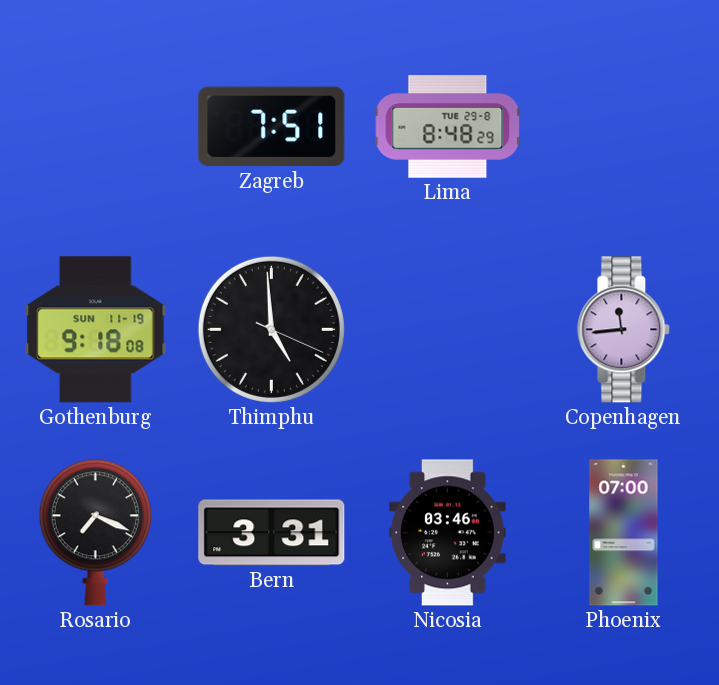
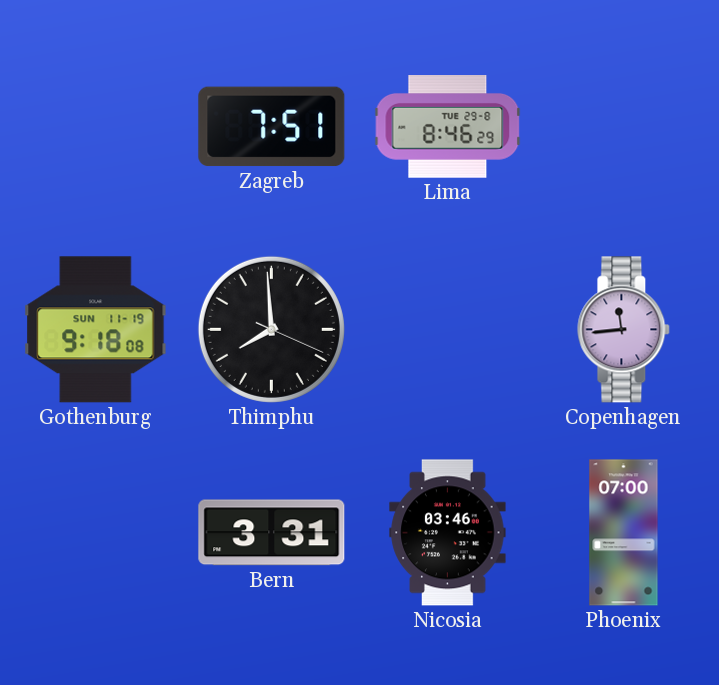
Lima: 8:48 -> 8:46 (448, 127)
Thimphu: 4:59 -> 7:59 (271, 329)
Rosario: 7:19 -> none (95, 533)
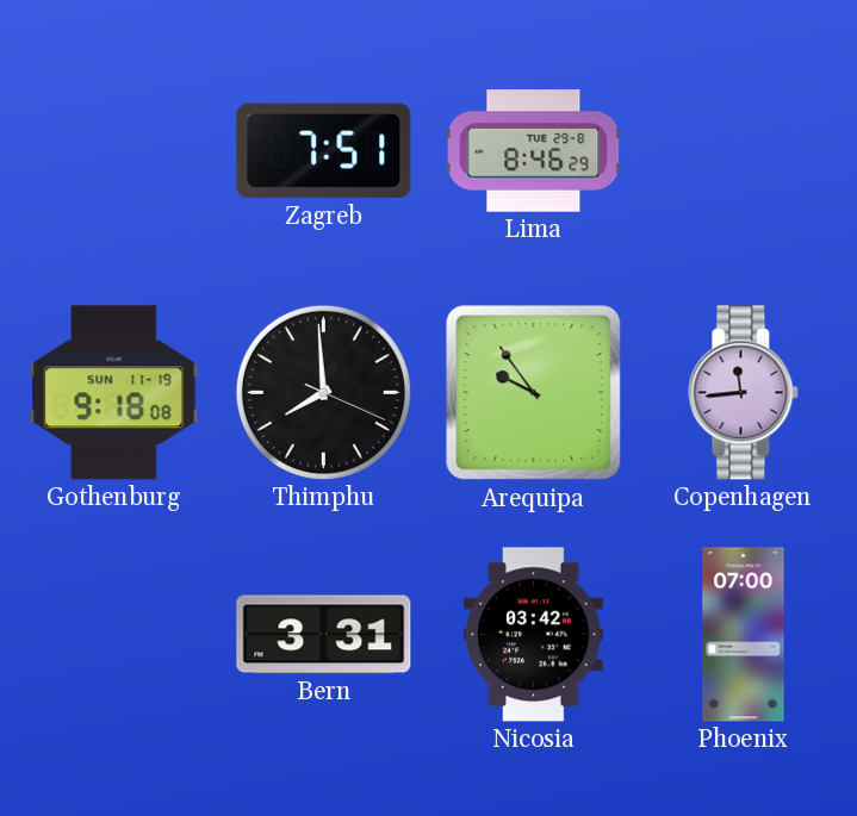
Arequipa: none -> 9:54 (534, 393)
Nicosia: 03:46 -> 03:42 (534, 635)
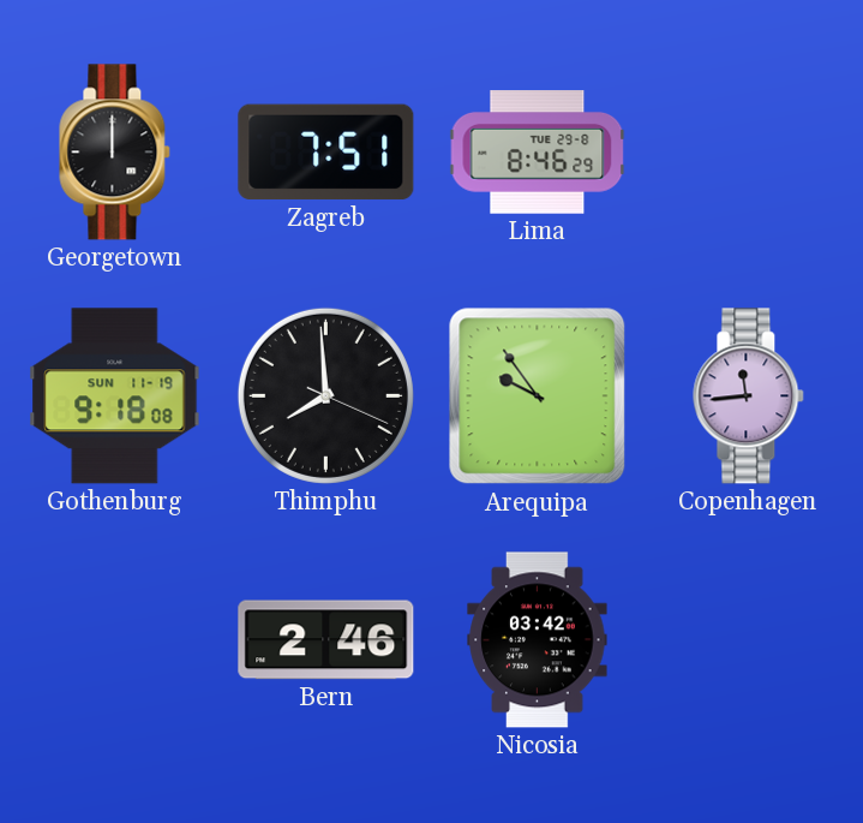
Georgetown: none -> 12:00 (115, 153)
Bern: 3:31 -> 2:46 (326, 640)
Phoenix: 07:00 -> none (744, 635)
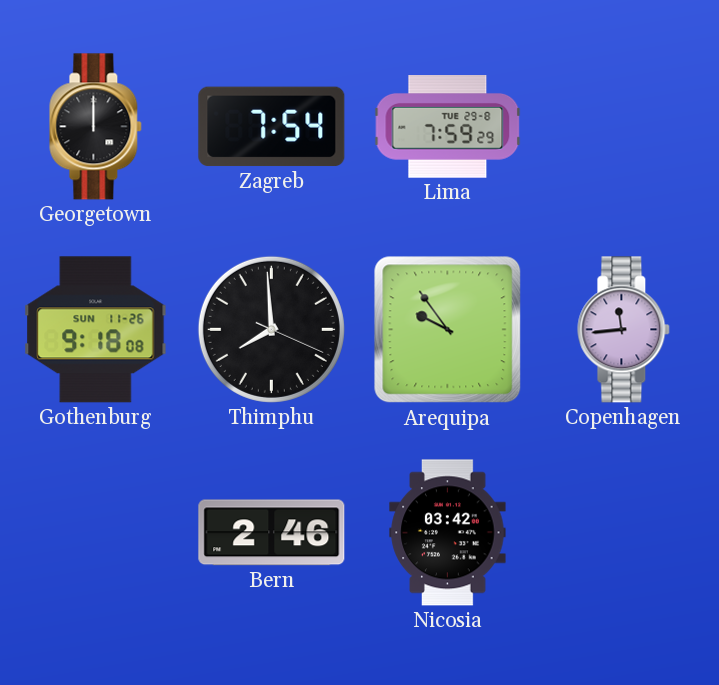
Zagreb: 7:51 -> 7:54 (272, 127)
Lima: 8:46 -> 7:59 (448, 127)
Gothenburg date: SUN 11-19 -> SUN 11-26 (96, 330)
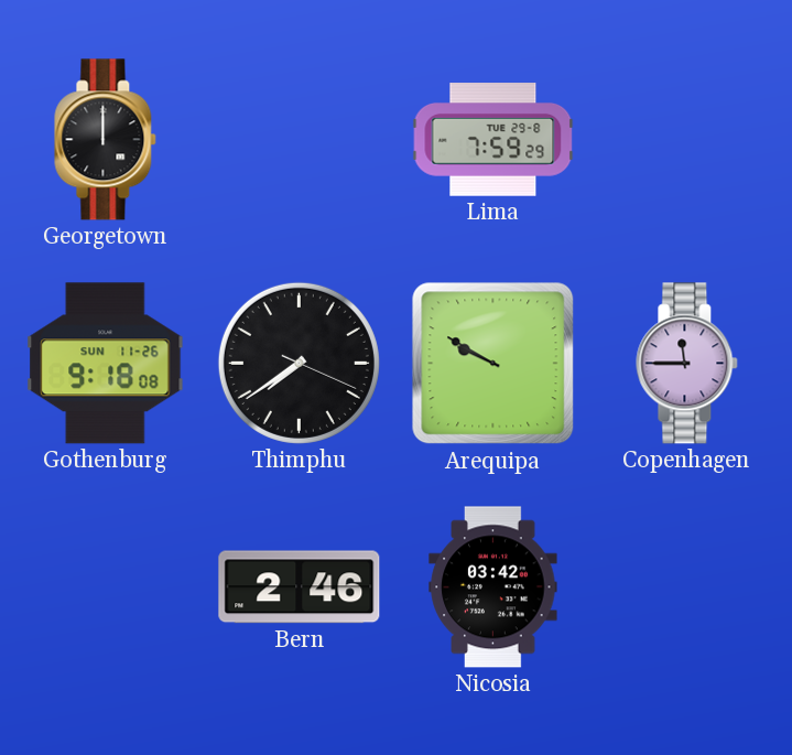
Zagreb: 7:54 -> none (272, 127)
Thimphu: 7:59 -> 7:39 (299, 363)
Arequipa: 9:54 -> 9:50 (493, 364)
Copenhagen: 11:44 -> 11:45 (687, 364)
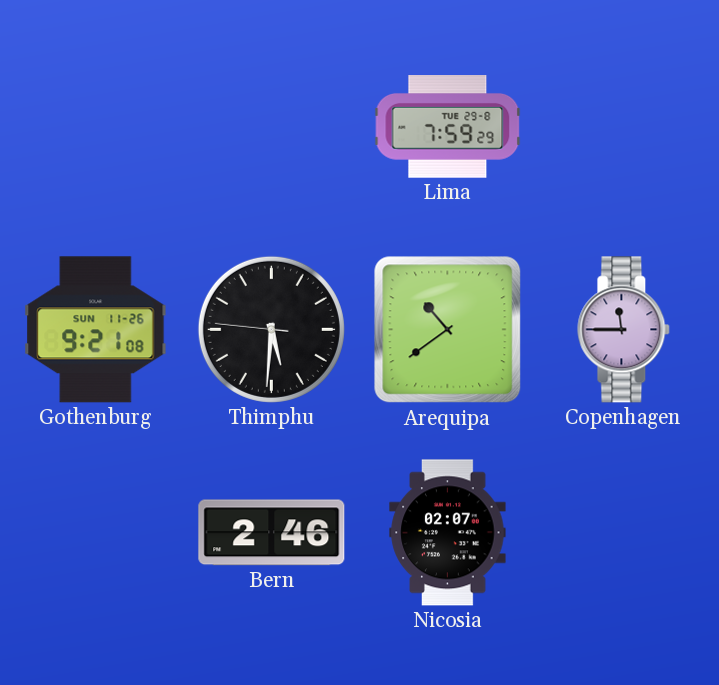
Georgetown: 12:00 -> none (106, 140)
Gothenburg: 9:18 -> 9:21 (96, 330)
Thimphu: 7:39 -> 5:30 (271, 329)
Arequipa: 9:50 -> 10:39 (448, 330)
Nicosia: 03:42 -> 02:07 (448, 533)
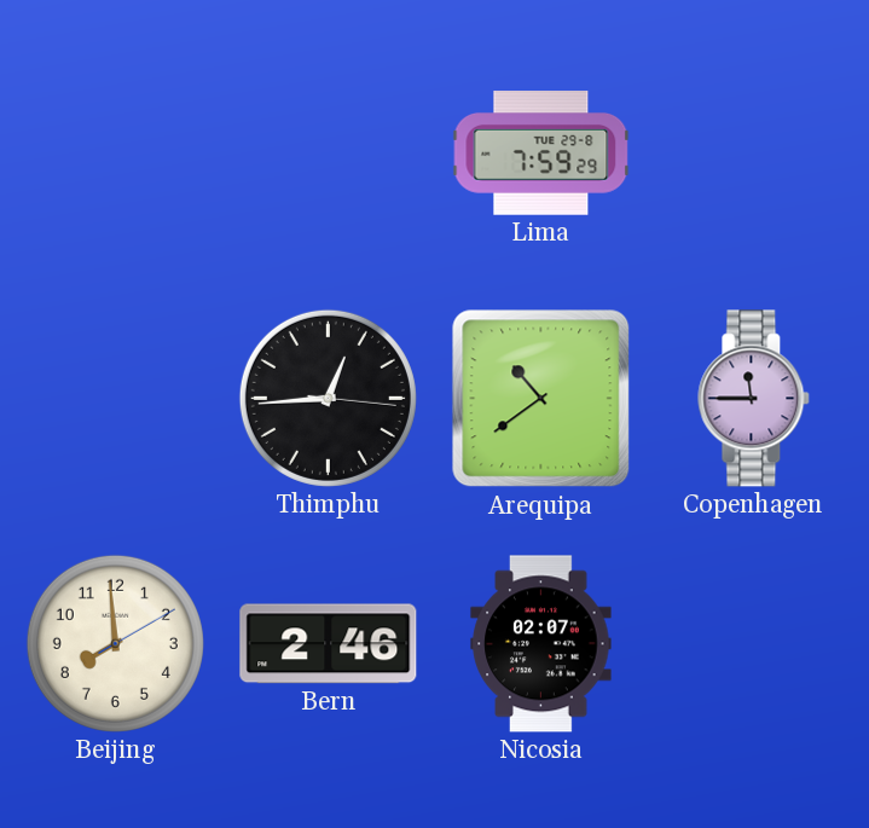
Gothenburg: 9:21 -> none (96, 330)
Thimphu: 5:30 -> 12:44 (328, 398)
Beijing: none -> 7:59 (115, 643)
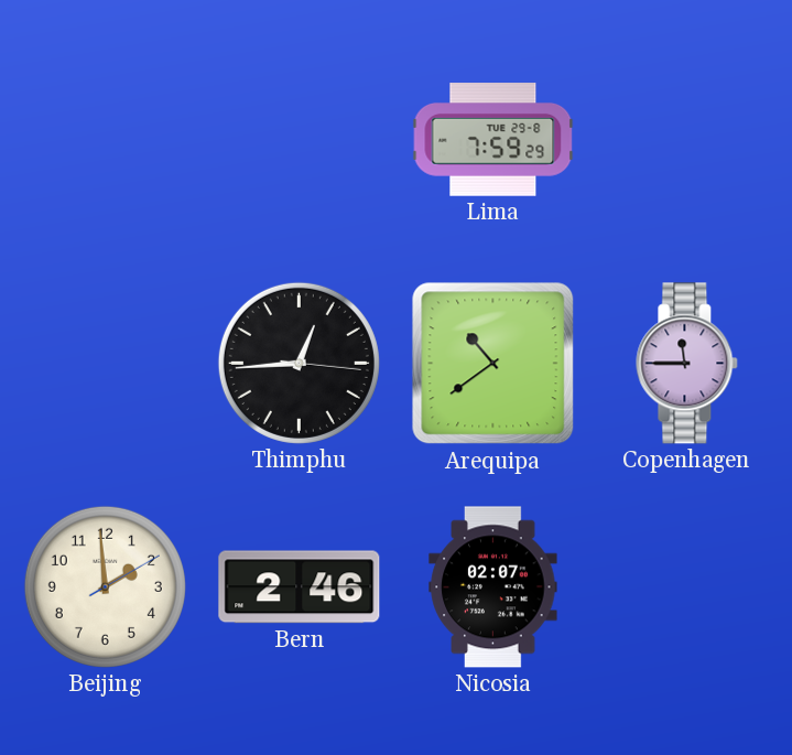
Beijing: 7:59 -> 1:59 (105, 586)
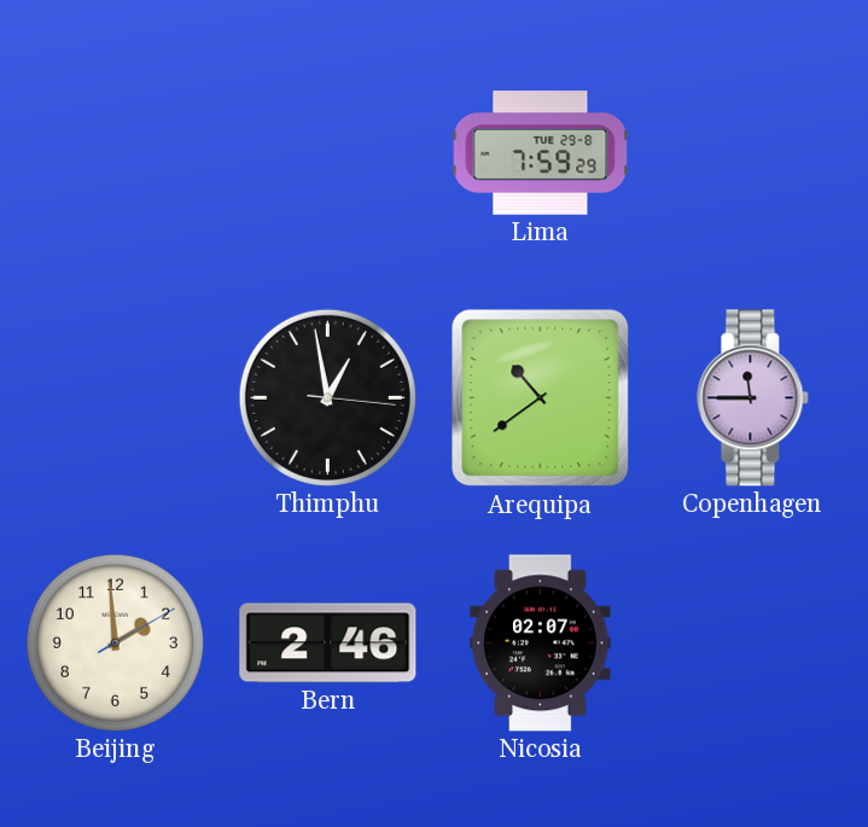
Thimphu: 12:44 -> 12:58 (327, 397)
